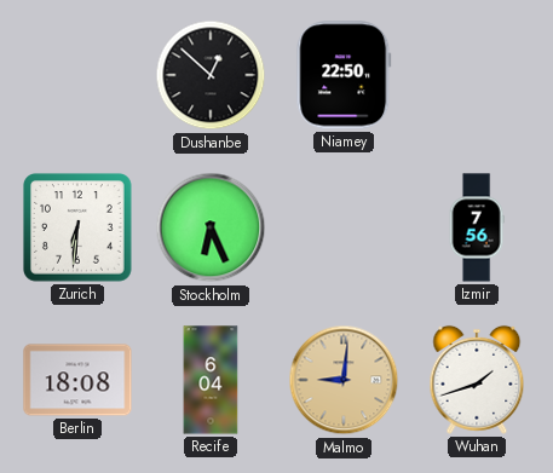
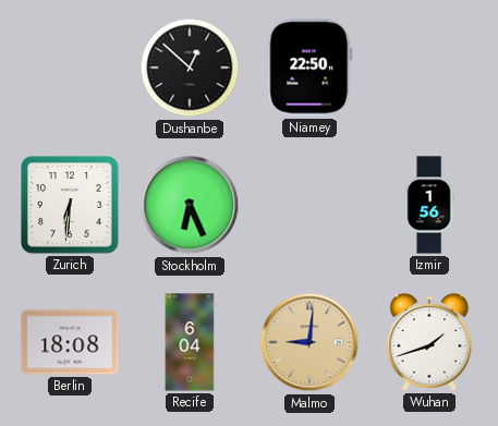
Izmir: 7:56 -> 1:56 (429, 205)
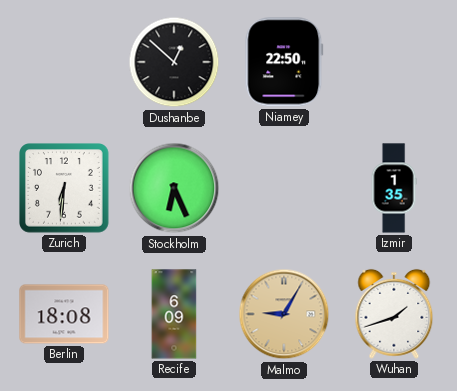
Izmir: 1:56 -> 1:35 (394, 188)
Recife: 6:04 -> 6:09 (174, 314)
Malmo: 9:01 -> 9:05 (284, 314)
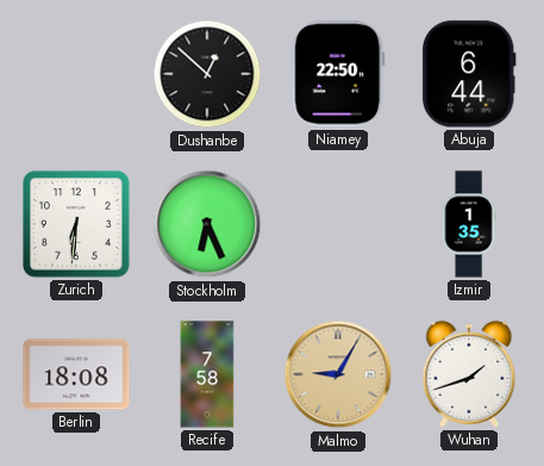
Abuja: none -> 6:44 (469, 74)
Recife: 6:09 -> 7:58 (207, 374)
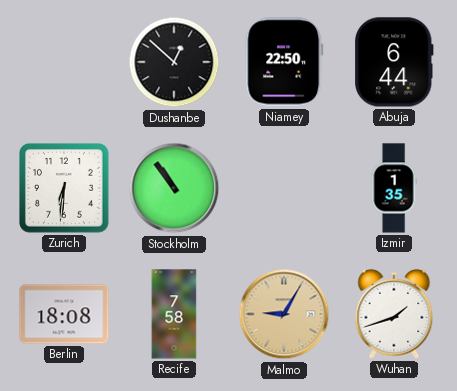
Stockholm: 6:26 -> 10:54 (174, 188)
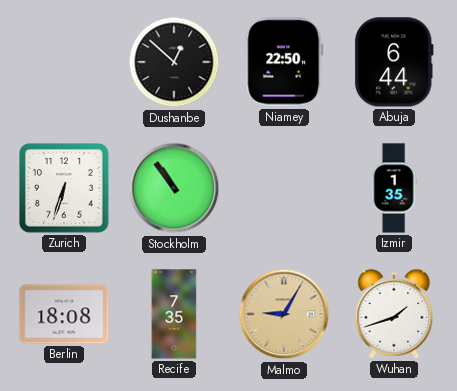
Zurich: 6:31 -> 6:33 (65, 189)
Recife: 7:58 -> 7:35 (174, 314)
